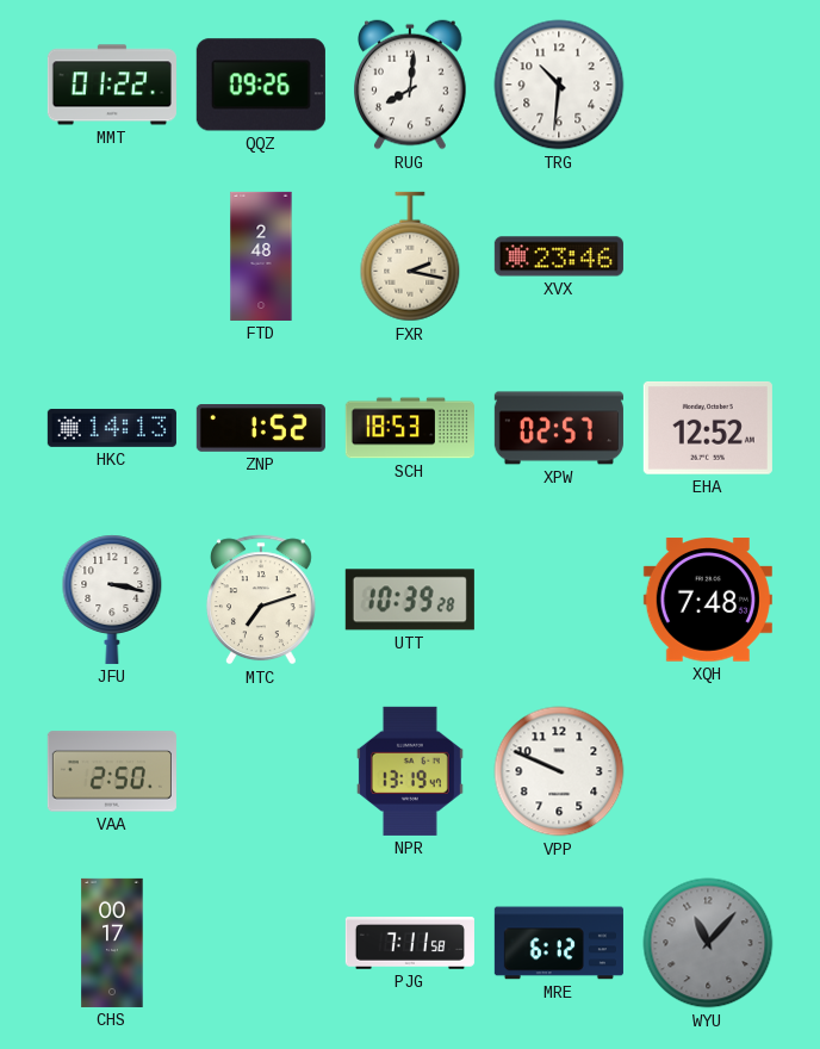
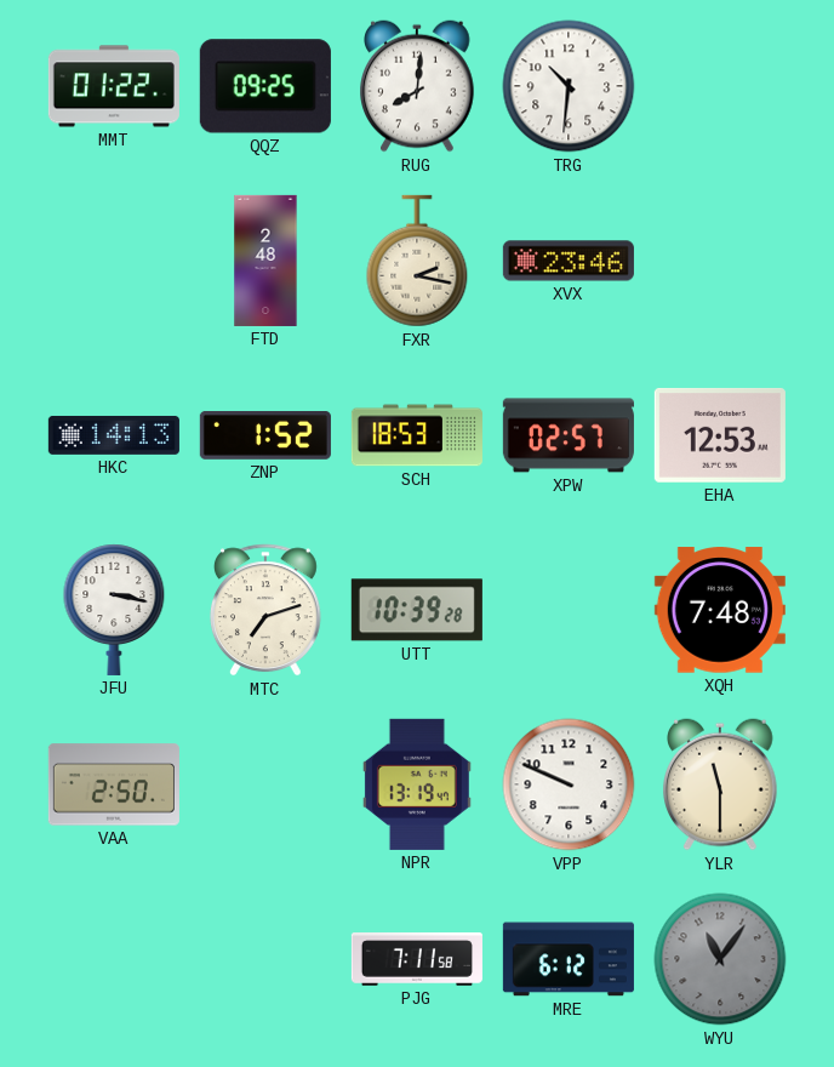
QQZ: 09:26 -> 09:25 (265, 86)
EHA: 12:52 -> 12:53 (720, 435)
YLR: none -> 11:30 (721, 784)
CHS: 00:17 -> none (112, 943)
WYU: 11:07 -> 11:06 (720, 959)
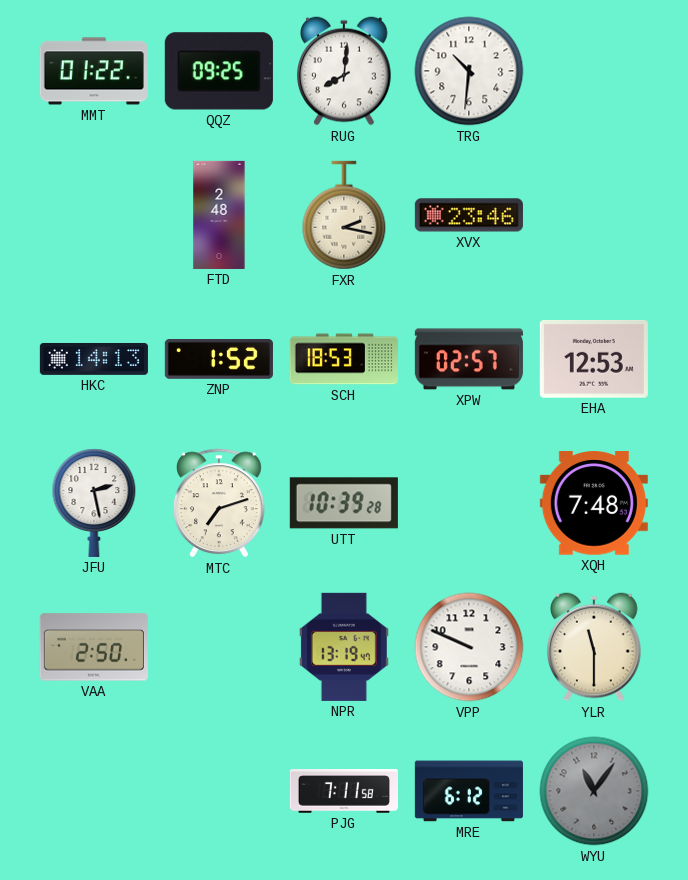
JFU: 3:17 -> 2:28 (94, 503)
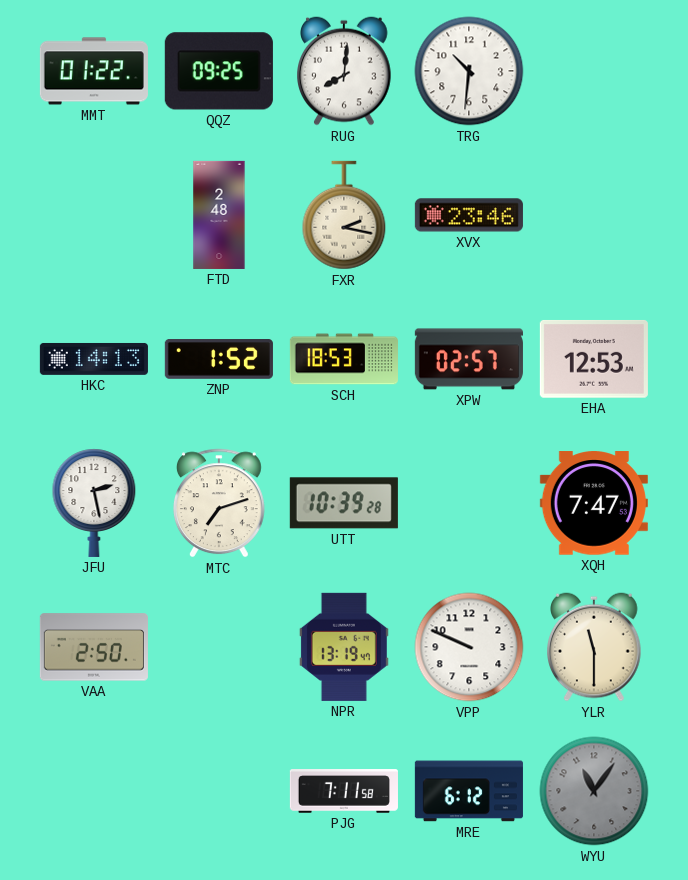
XQH: 7:48 -> 7:47 (594, 503)
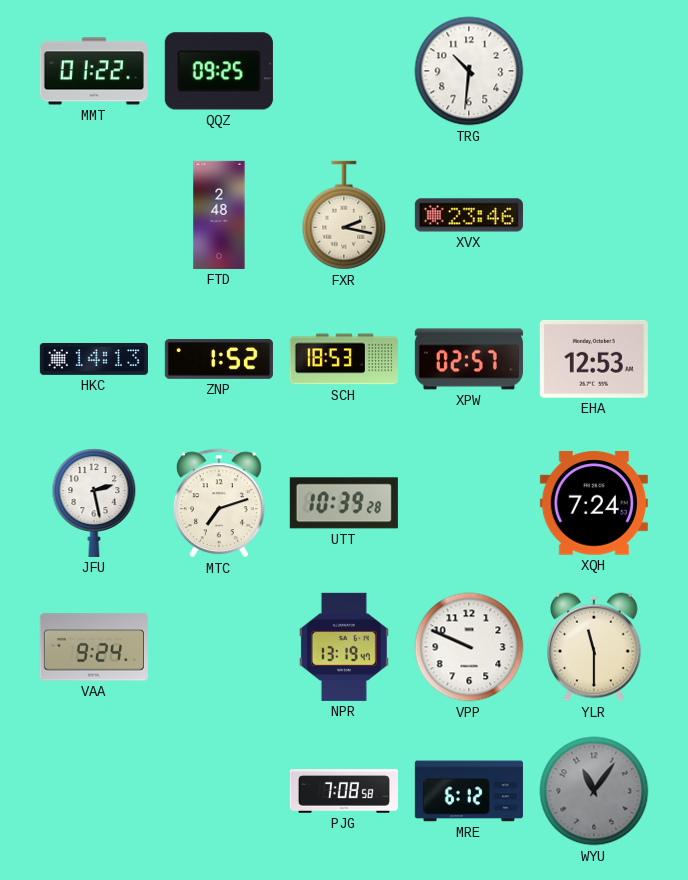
RUG: 8:01 -> none (345, 71)
XQH: 7:47 -> 7:24 (594, 503)
VAA: 2:50 -> 9:24 (94, 647)
PJG: 7:11 -> 7:08 (344, 791)
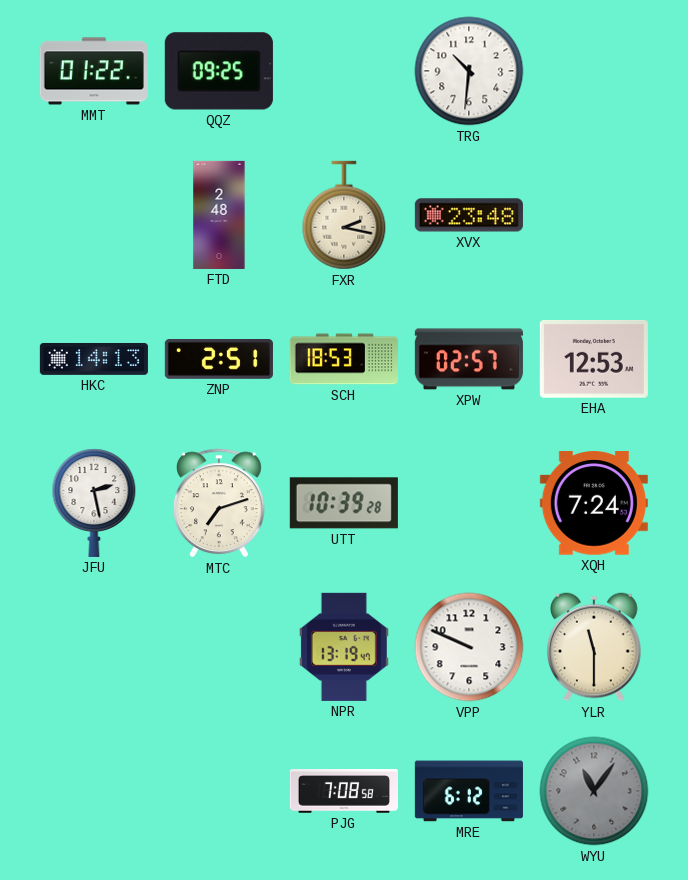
XVX: 23:46 -> 23:48 (469, 215)
ZNP: 1:52 -> 2:51 (219, 360)
VAA: 9:24 -> none (94, 647)
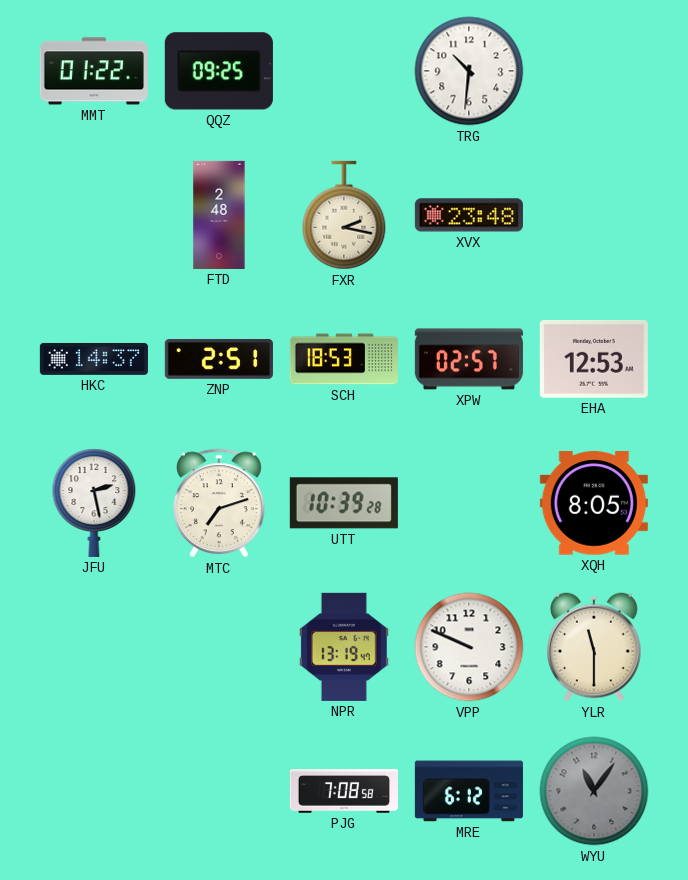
HKC: 14:13 -> 14:37 (94, 359)
XQH: 7:24 -> 8:05 (594, 503)
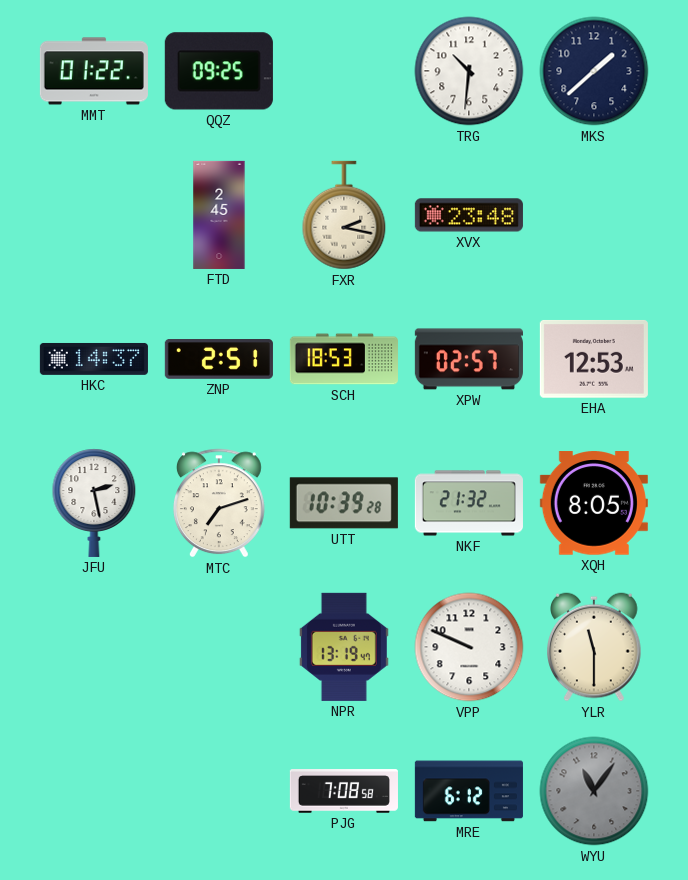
MKS: none -> 1:38 (594, 71)
FTD: 2:48 -> 2:45 (219, 215)
NKF: none -> 21:32 (469, 503)
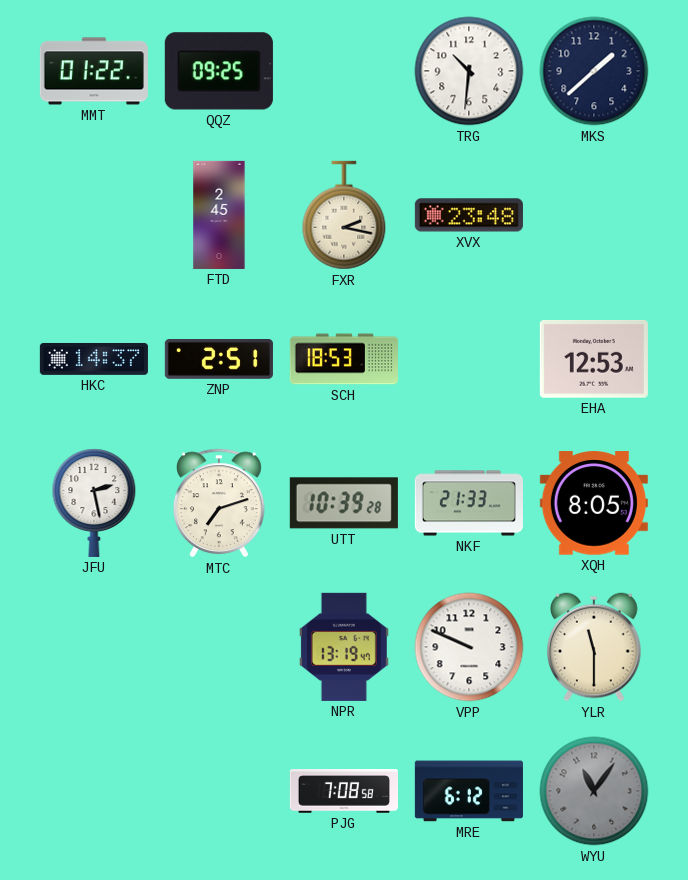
XPW: 02:57 -> none (469, 359)
NKF: 21:32 -> 21:33 (469, 503)
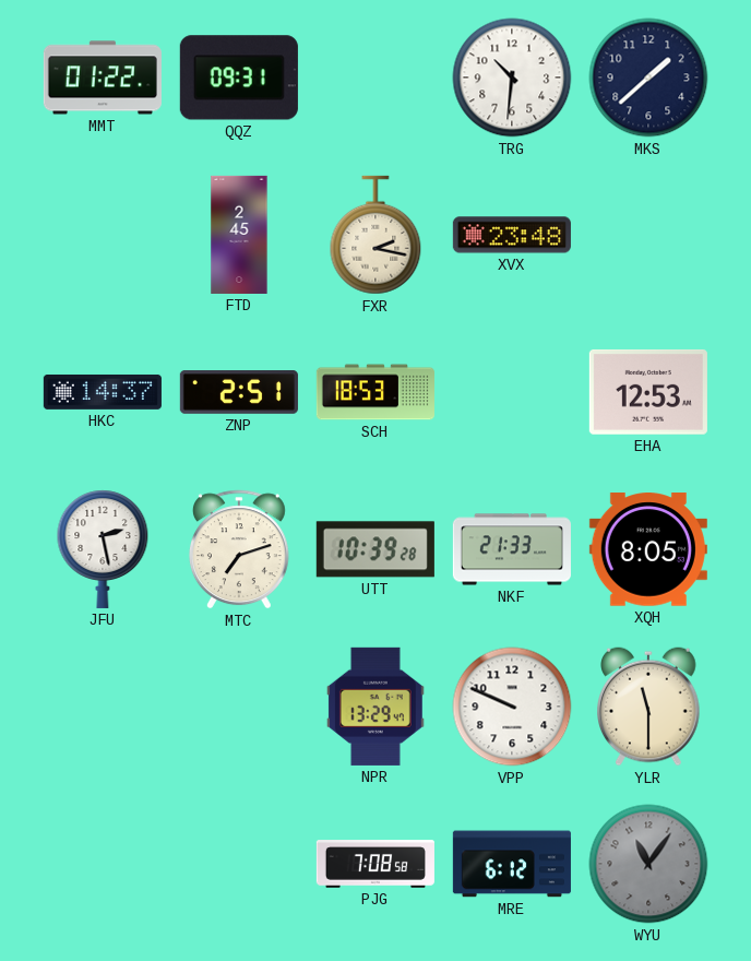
QQZ: 09:25 -> 09:31 (239, 78)
NPR: 13:19 -> 13:29 (375, 707)
